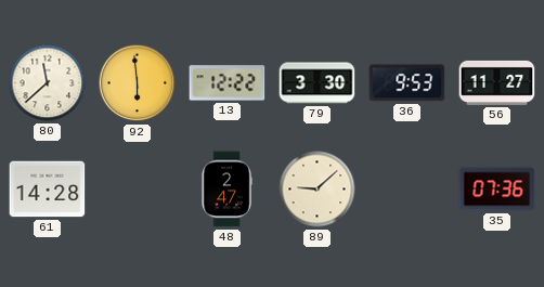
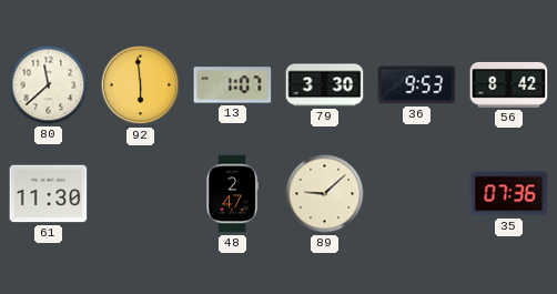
13: 12:22 -> 1:07 (233, 85)
56: 11:27 -> 8:42 (509, 84)
61: 14:28 -> 11:30 (49, 194)
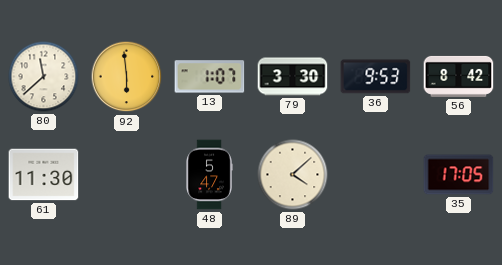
48: 2:47 -> 5:47 (209, 175)
89: 9:08 -> 4:08 (293, 175)
35: 07:36 -> 17:05 (459, 175)
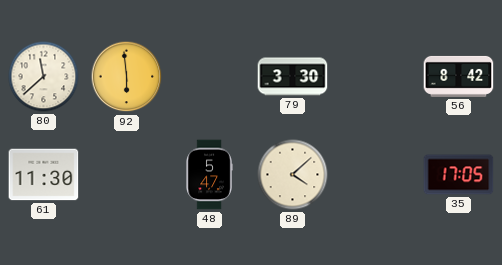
13: 1:07 -> none (210, 77)
36: 9:53 -> none (376, 77)
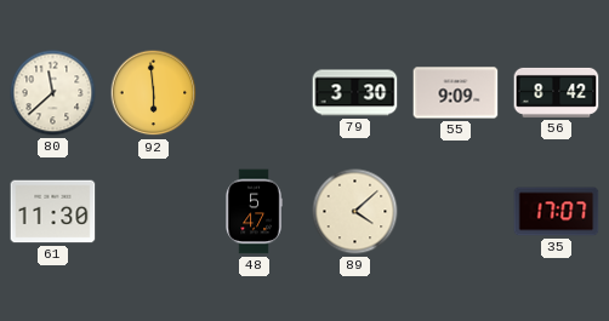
55: none -> 9:09 (456, 93)
35: 17:05 -> 17:07 (557, 212)
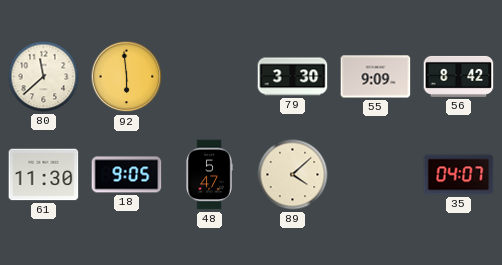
18: none -> 9:05 (127, 175)
35: 17:07 -> 04:07 (459, 175)
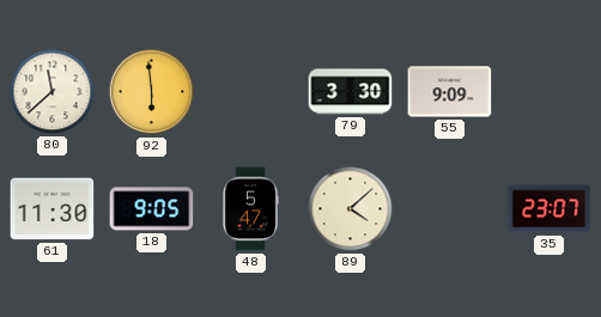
56: 8:42 -> none (459, 76)
35: 04:07 -> 23:07 (550, 209)
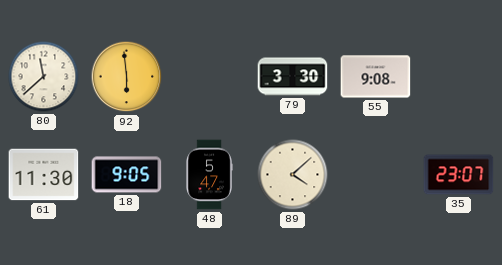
55: 9:09 -> 9:08 (376, 77)
